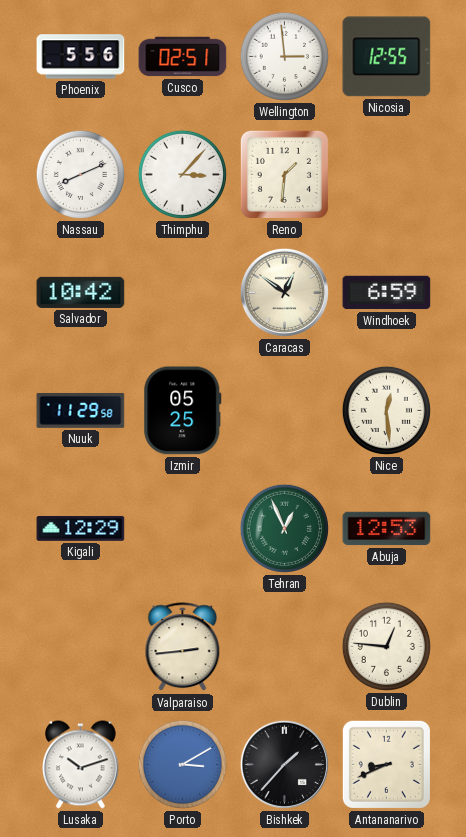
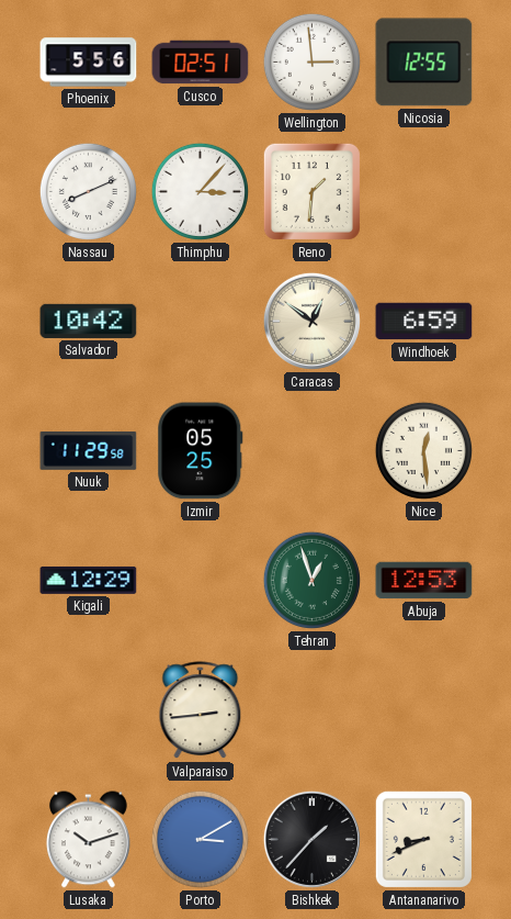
Tehran: 12:56 -> 12:57 (311, 580)
Dublin: 12:46 -> none (386, 646)
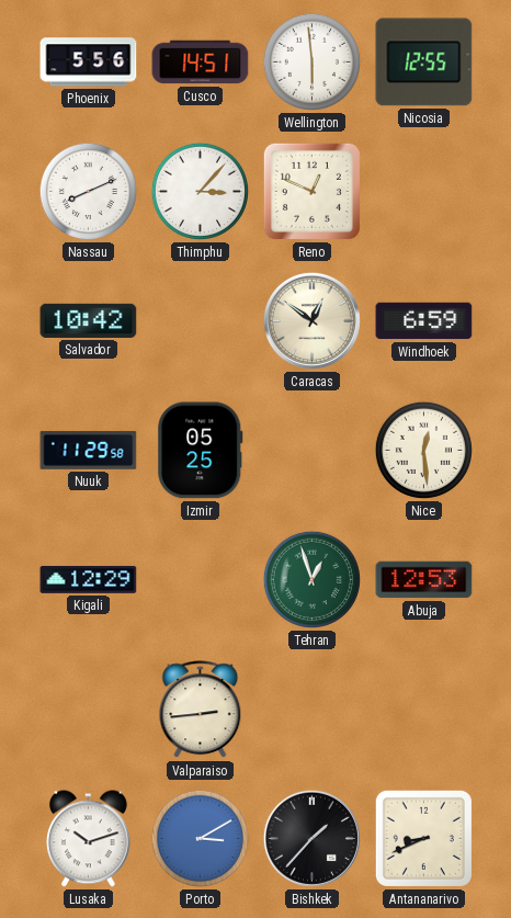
Cusco: 02:51 -> 14:51 (201, 63)
Wellington: 2:59 -> 5:59 (311, 61)
Reno: 1:31 -> 12:49 (311, 191)
